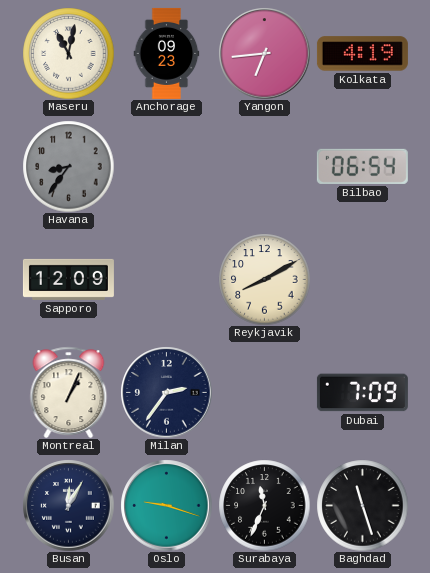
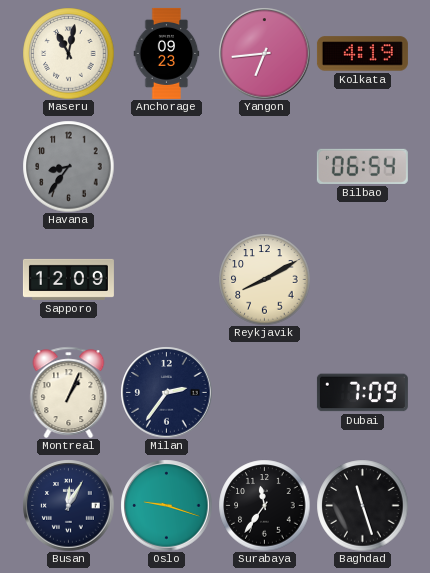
Surabaya: 11:34 -> 11:36 (264, 505)
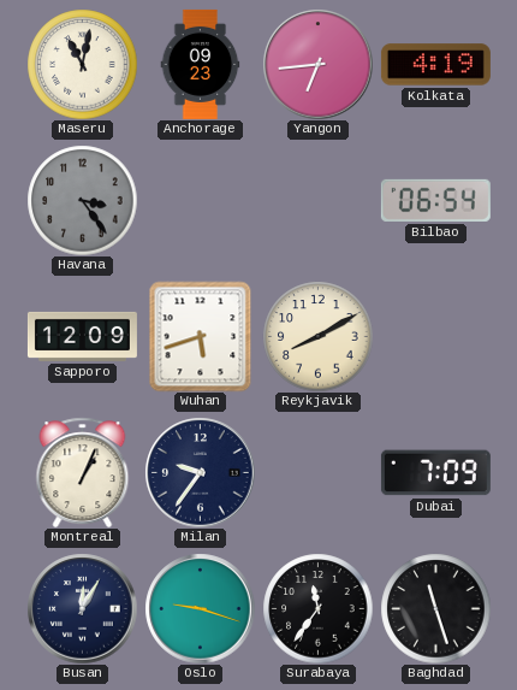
Havana: 8:36 -> 3:24 (82, 200)
Wuhan: none -> 5:42 (201, 336)
Milan: 2:36 -> 9:36 (200, 472)
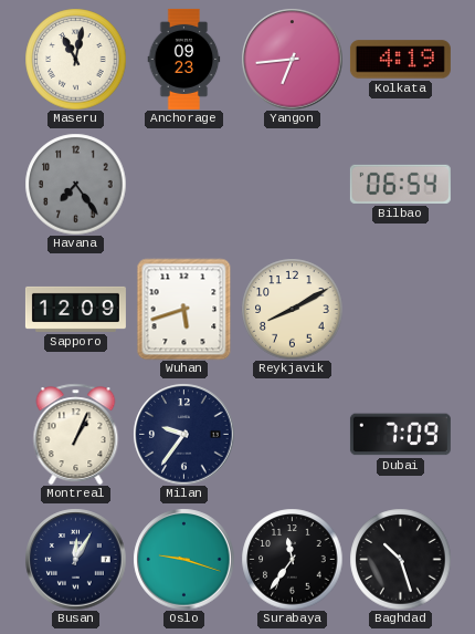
Havana: 3:24 -> 7:24 (75, 184)
Baghdad: 11:27 -> 10:27 (400, 559)
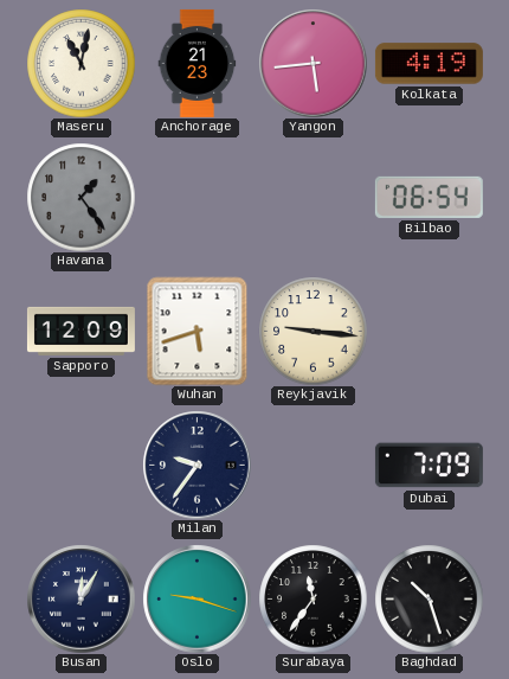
Anchorage: 09:23 -> 21:23 (198, 63)
Yangon: 6:44 -> 5:44 (313, 63)
Havana: 7:24 -> 1:24 (80, 197)
Reykjavik: 8:10 -> 9:16 (313, 331)
Montreal: 1:04 -> none (76, 434)
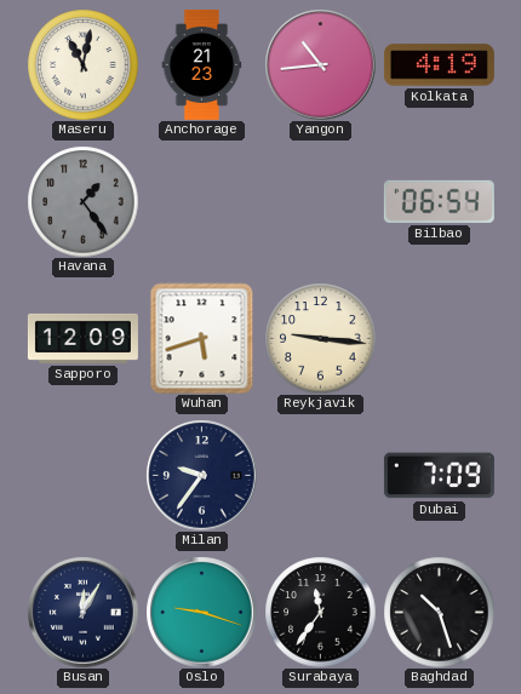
Yangon: 5:44 -> 10:44 (320, 64)
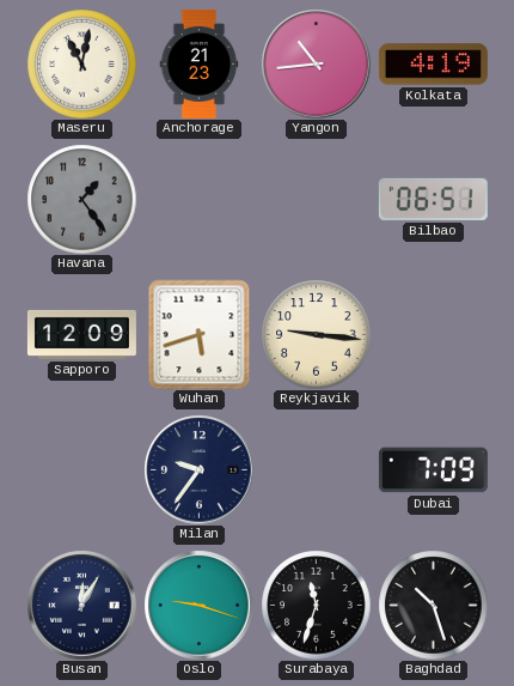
Bilbao: 06:54 -> 06:51 (433, 199)
Surabaya: 11:36 -> 11:33 (316, 605)
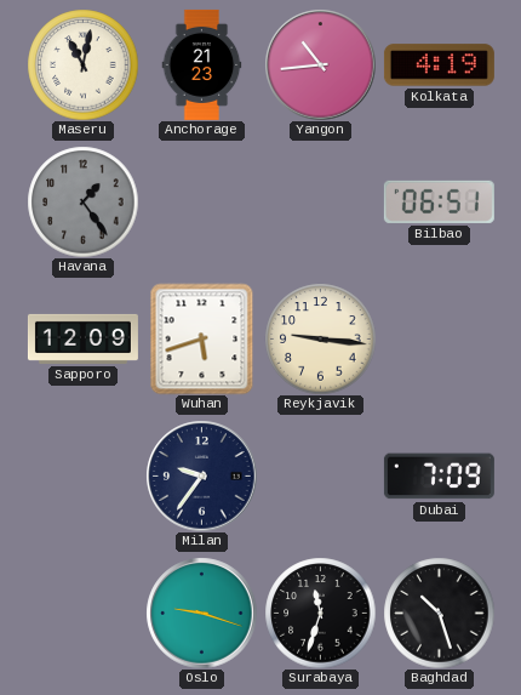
Busan: 12:05 -> none (81, 605)
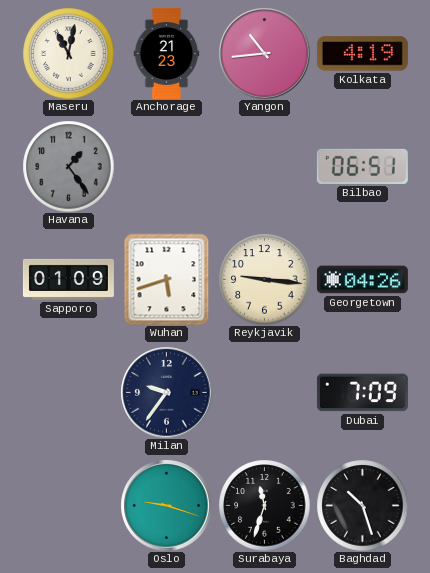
Sapporo: 12:09 -> 01:09 (68, 279)
Georgetown: none -> 04:26 (362, 280)
